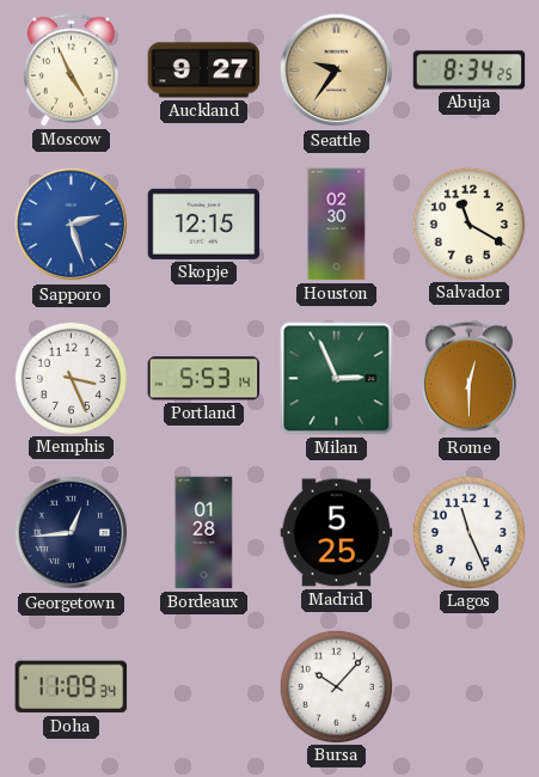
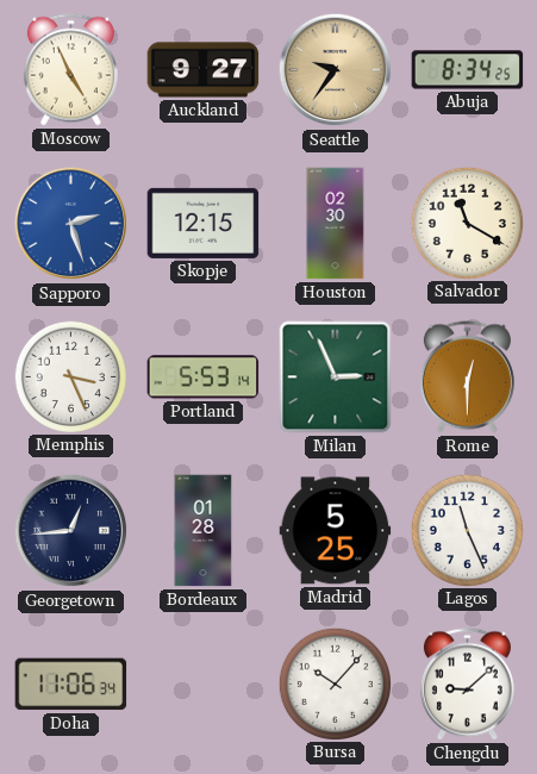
Doha: 11:09 -> 11:06 (71, 685)
Chengdu: none -> 9:08 (467, 685)
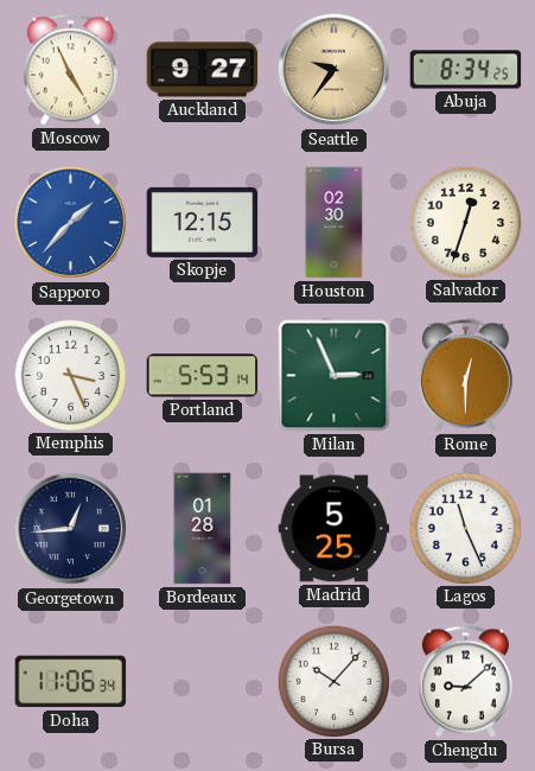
Sapporo: 2:27 -> 1:37 (71, 223)
Salvador: 11:20 -> 12:33 (465, 222)
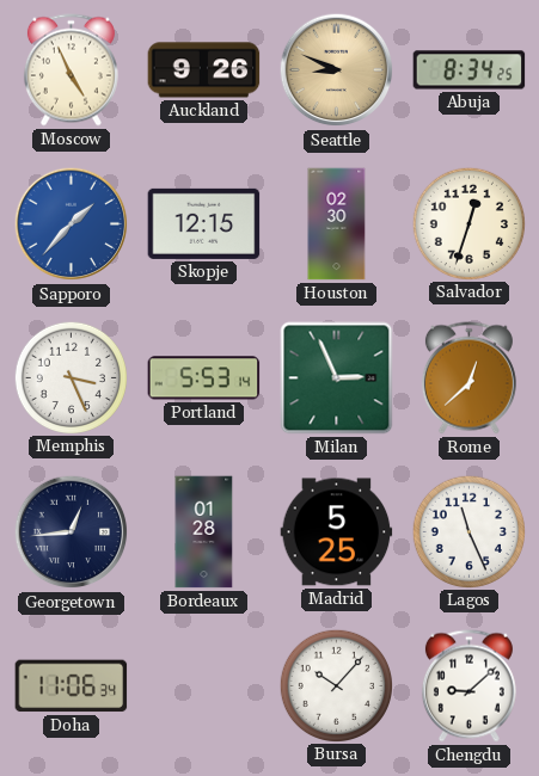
Auckland: 9:27 -> 9:26 (204, 70)
Seattle: 9:36 -> 8:49 (337, 70)
Rome: 12:30 -> 12:38 (468, 378)
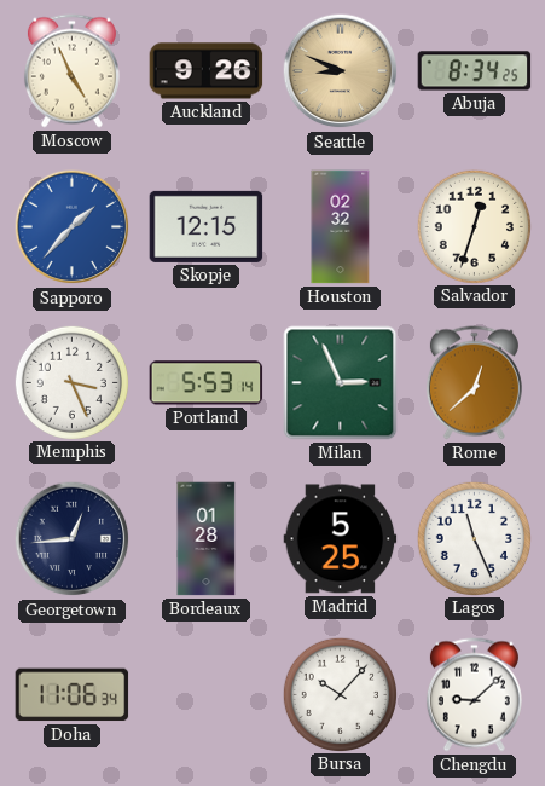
Houston: 02:30 -> 02:32 (341, 227)
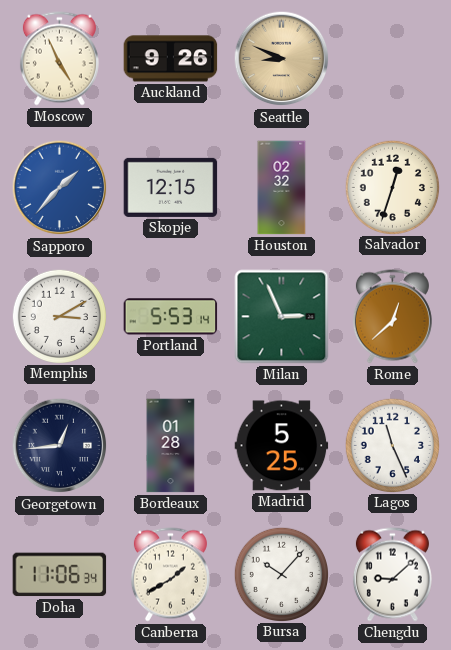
Abuja: 8:34 -> none (475, 71)
Memphis: 3:26 -> 3:10 (59, 316)
Canberra: none -> 1:40 (170, 575)
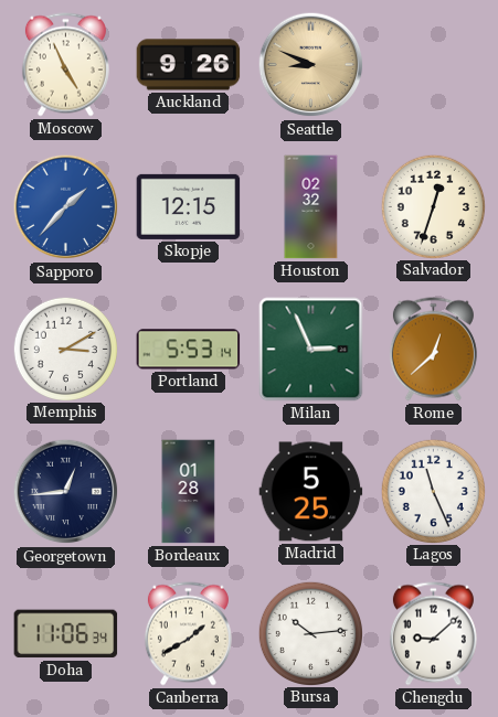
Bursa: 10:07 -> 10:14 (310, 633)
